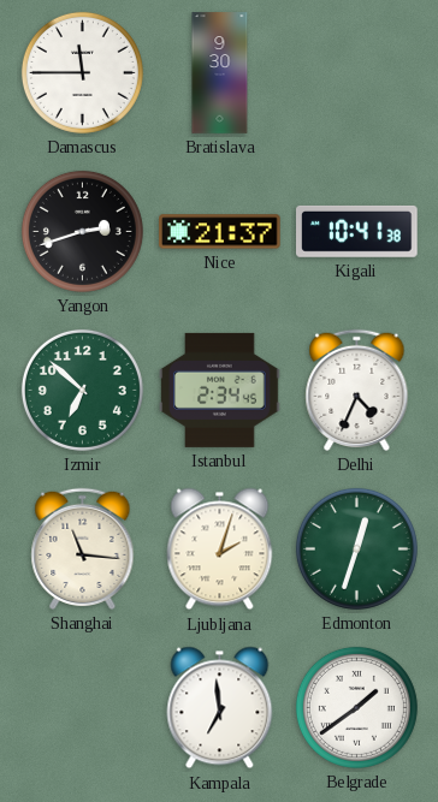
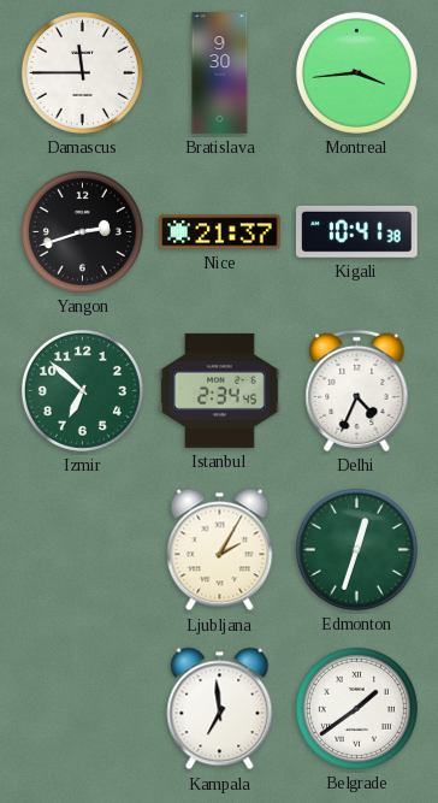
Montreal: none -> 3:44 (356, 72)
Shanghai: 11:16 -> none (83, 548)
Ljubljana: 2:03 -> 2:05 (220, 550)
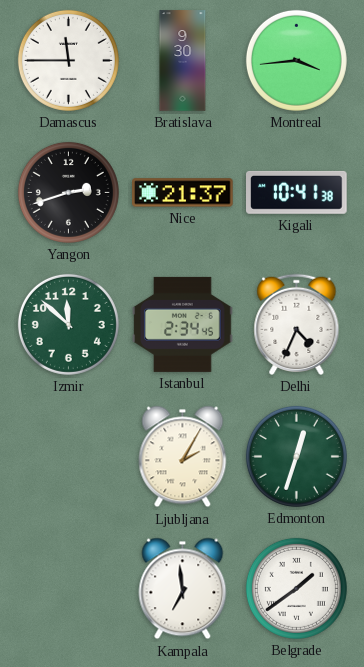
Izmir: 6:52 -> 11:52 (68, 324)
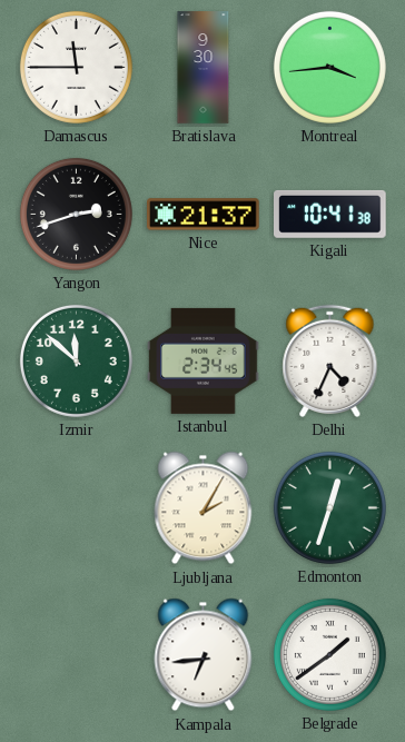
Kampala: 6:59 -> 6:44 (204, 655)
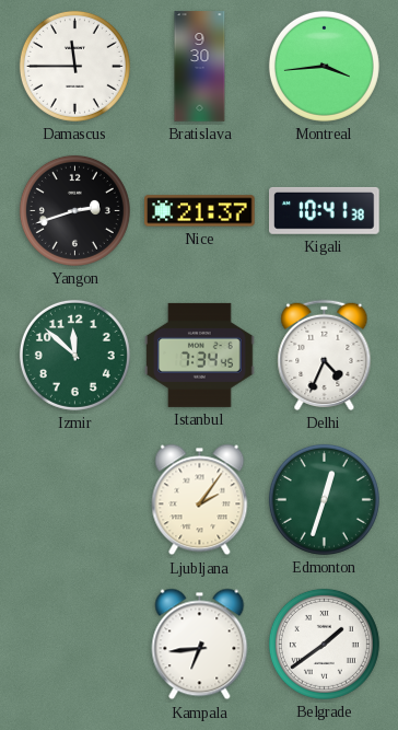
Istanbul: 2:34 -> 7:34 (200, 355)
Ljubljana: 2:05 -> 2:06 (200, 500)
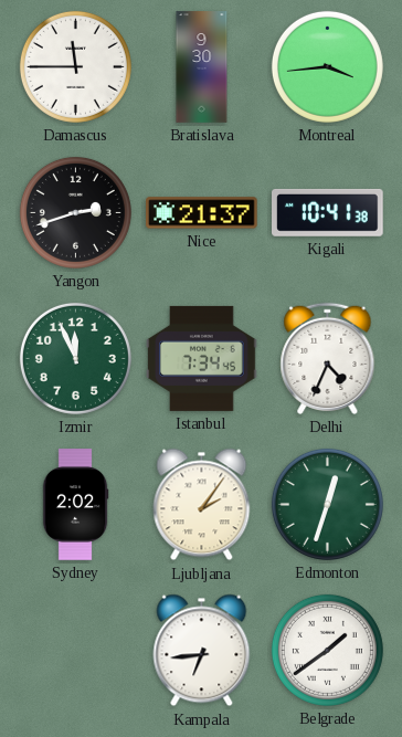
Izmir: 11:52 -> 11:56 (75, 358)
Sydney: none -> 2:02 (75, 505)
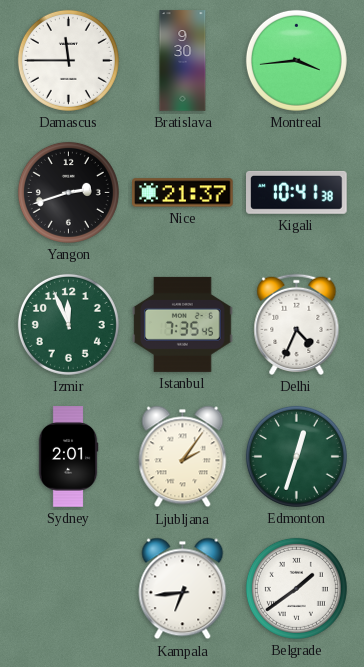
Istanbul: 7:34 -> 7:35 (183, 324)
Sydney: 2:02 -> 2:01 (68, 457)
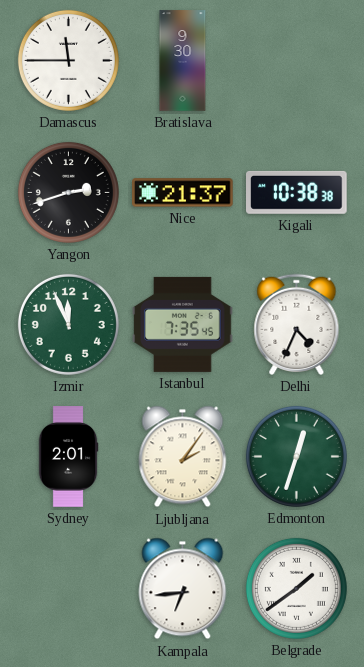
Montreal: 3:44 -> none (296, 60)
Kigali: 10:41 -> 10:38 (297, 192)
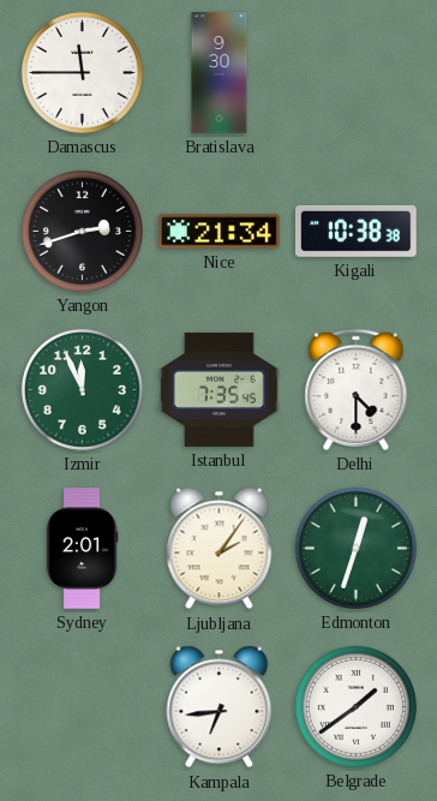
Nice: 21:37 -> 21:34 (220, 232)
Delhi: 4:34 -> 4:30 (357, 389)
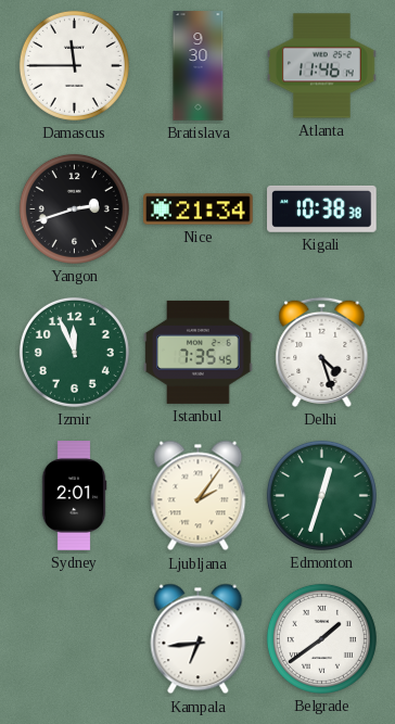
Atlanta: none -> 11:46 (322, 66)
Delhi: 4:30 -> 4:27 (322, 352)
